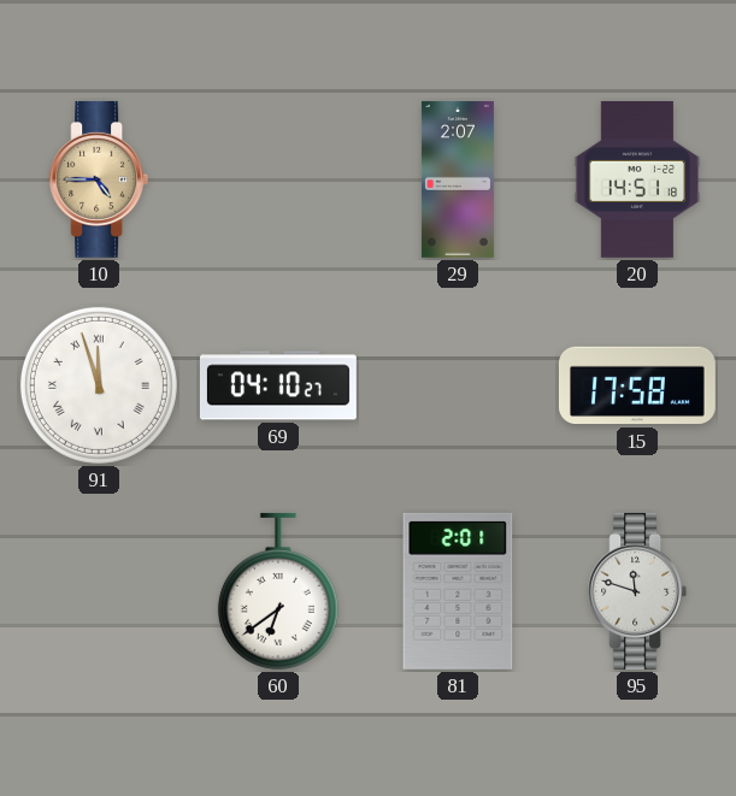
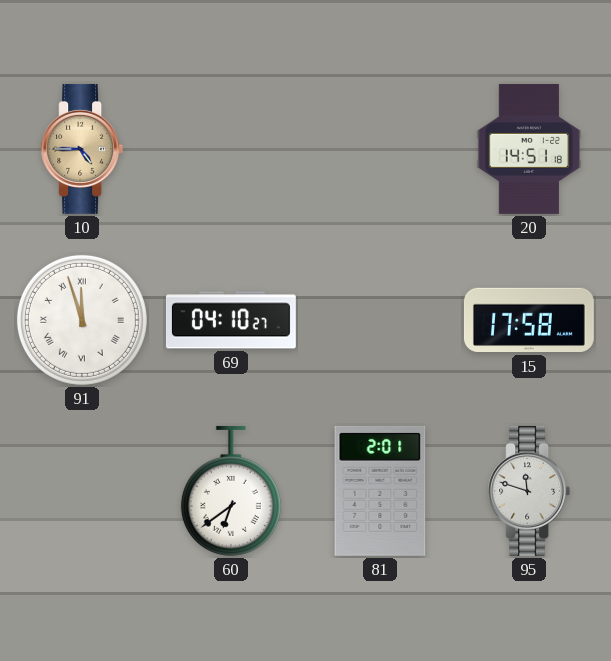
29: 2:07 -> none (458, 179)
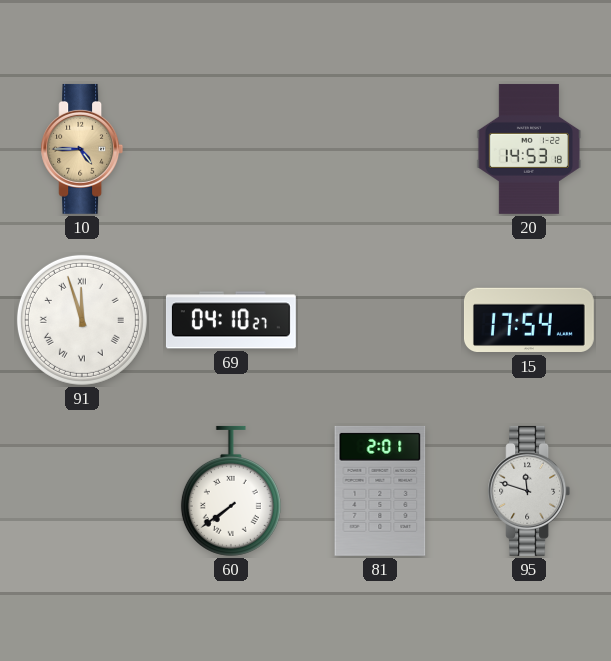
20: 14:51 -> 14:53 (529, 149)
15: 17:58 -> 17:54 (529, 320)
60: 6:39 -> 7:39 (231, 491)
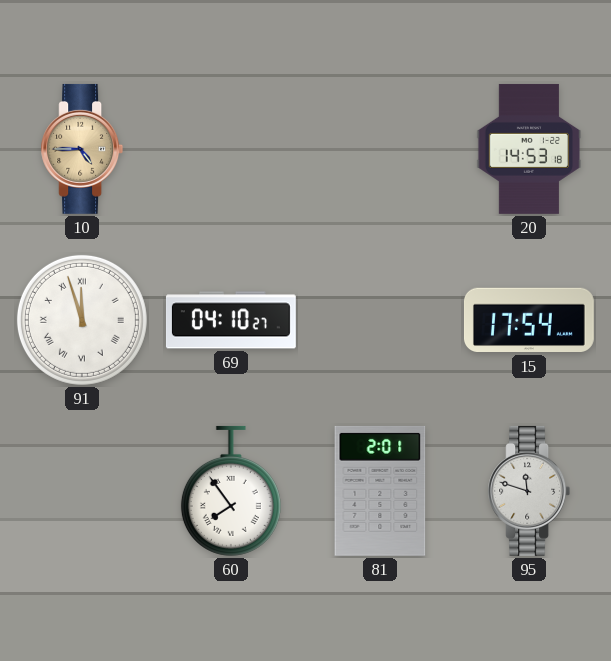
60: 7:39 -> 7:54 (231, 491)
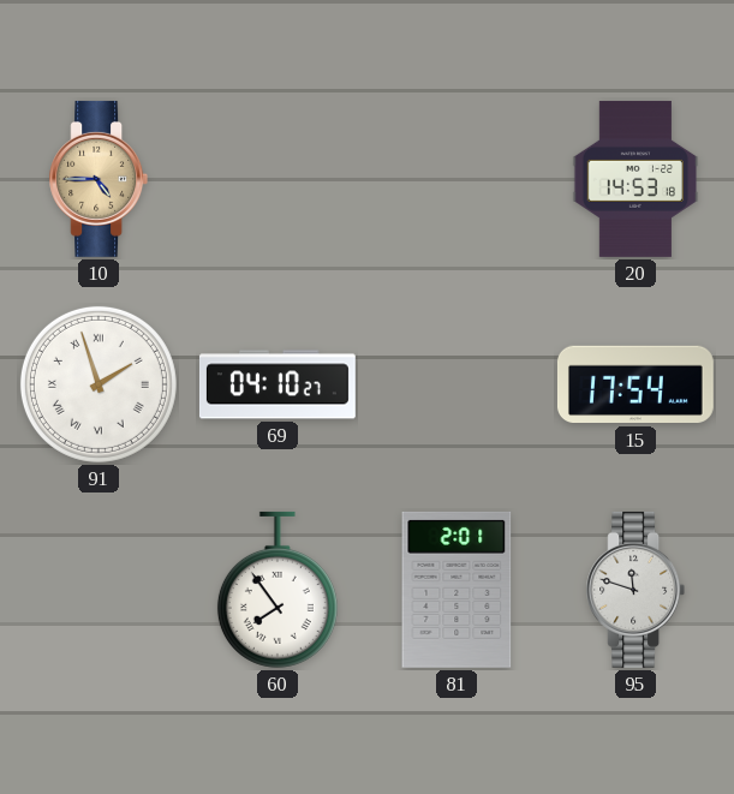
91: 11:57 -> 1:57 (99, 384)
